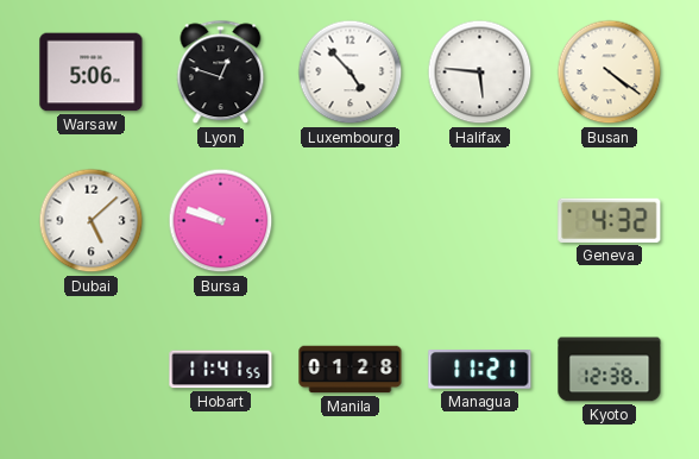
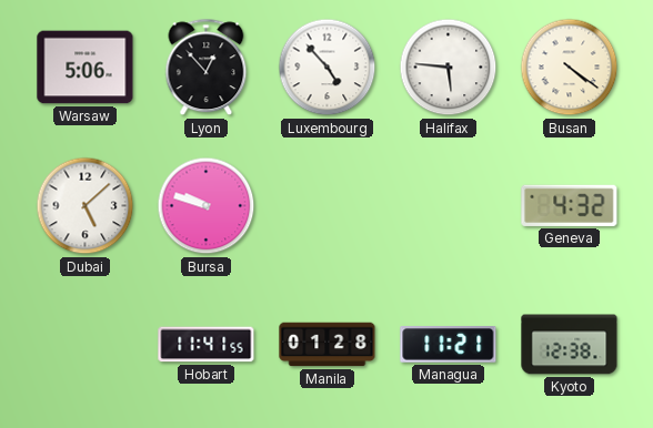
Lyon: 12:48 -> 12:53 (207, 68)
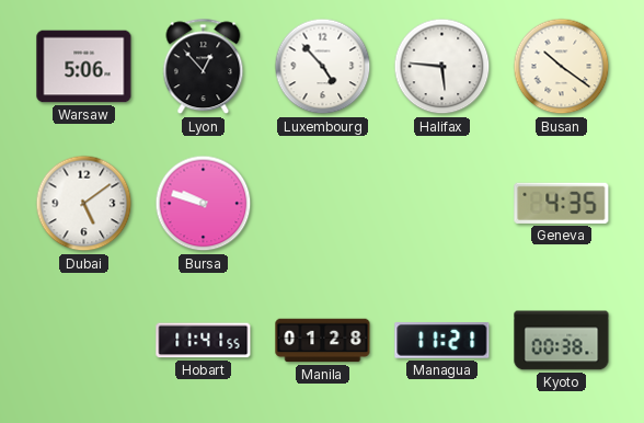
Busan: 4:21 -> 10:21 (562, 67)
Dubai: 5:08 -> 5:09 (84, 204)
Geneva: 4:32 -> 4:35 (562, 203)
Kyoto: 12:38 -> 00:38 (562, 341)
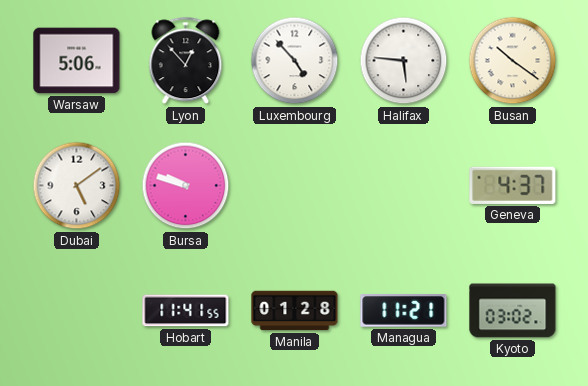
Geneva: 4:35 -> 4:37 (513, 185)
Kyoto: 00:38 -> 03:02 (513, 311)
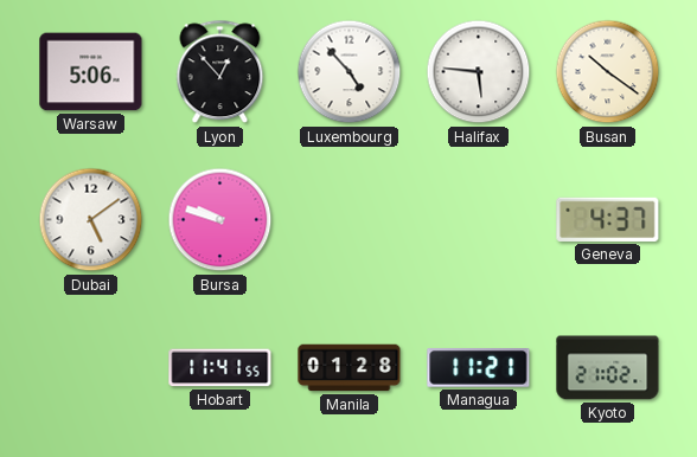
Kyoto: 03:02 -> 21:02 (608, 368)
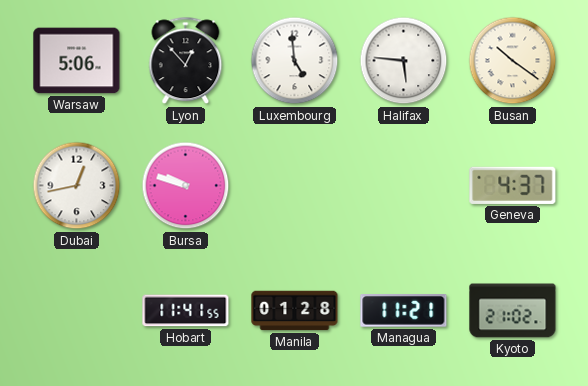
Luxembourg: 4:53 -> 4:59 (295, 61)
Dubai: 5:09 -> 12:43 (77, 186)
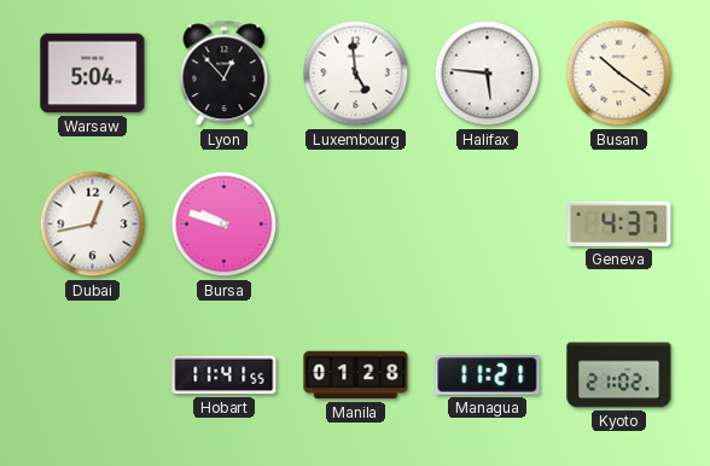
Warsaw: 5:06 -> 5:04 (93, 74)
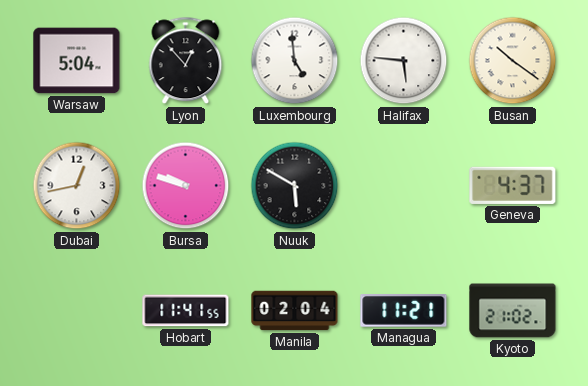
Nuuk: none -> 5:50 (295, 186)
Manila: 01:28 -> 02:04 (295, 311)
